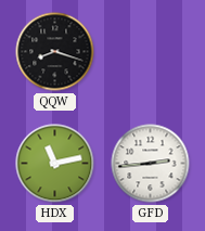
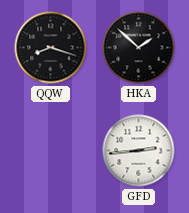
HKA: none -> 1:52 (139, 48)
HDX: 11:13 -> none (55, 164)
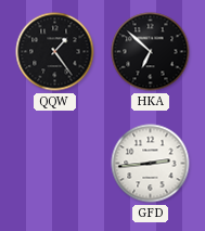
QQW: 8:18 -> 1:24 (55, 52)
HKA: 1:52 -> 6:52 (151, 52)
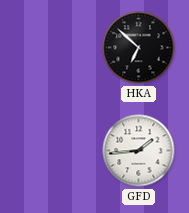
QQW: 1:24 -> none (55, 52)
GFD: 2:44 -> 1:44 (139, 151)
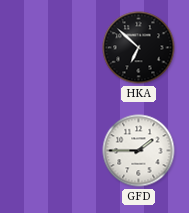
GFD: 1:44 -> 1:45 (139, 151)
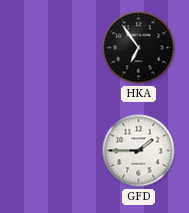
HKA: 6:52 -> 6:54 (139, 48)
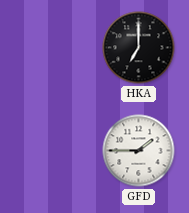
HKA: 6:54 -> 7:00 (139, 48)
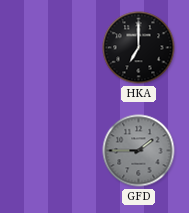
GFD dial: white -> grey (139, 151)
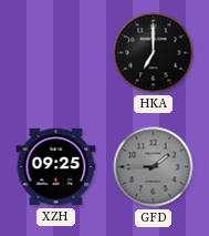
XZH: none -> 09:25 (56, 167)
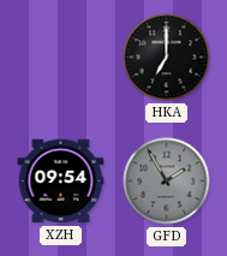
XZH: 09:25 -> 09:54 (61, 181)
GFD: 1:45 -> 1:55 (167, 181)
